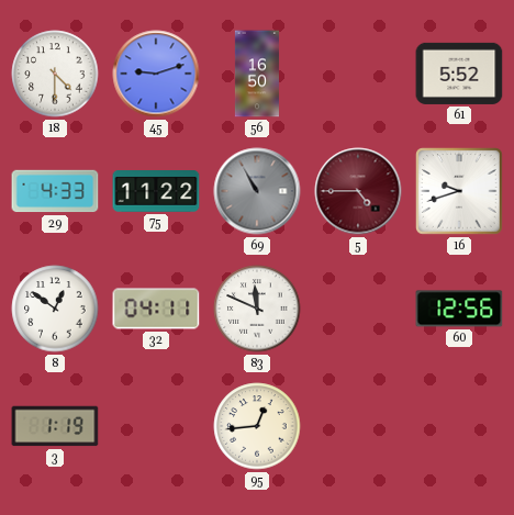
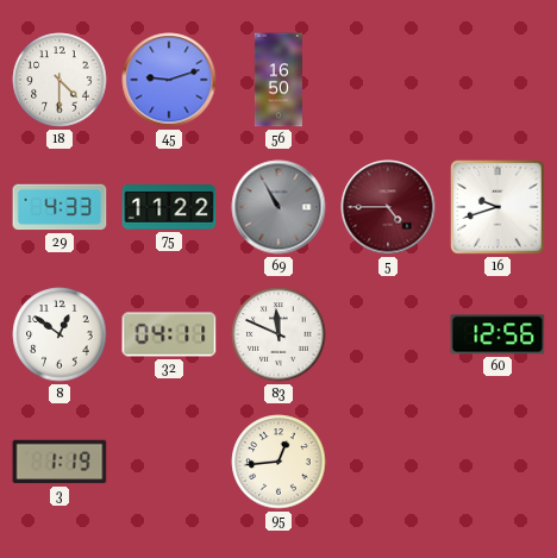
61: 5:52 -> none (459, 74)
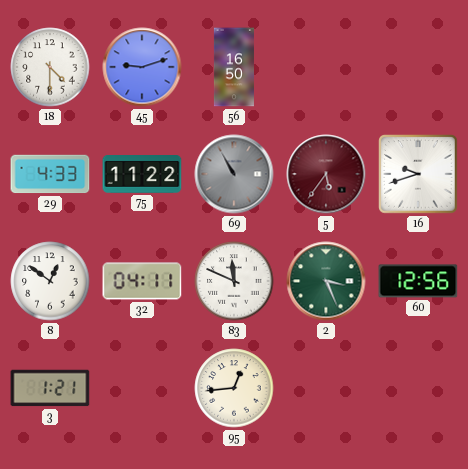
5: 4:45 -> 5:36 (326, 174)
2: none -> 3:26 (326, 281)
3: 1:19 -> 1:21 (50, 388)
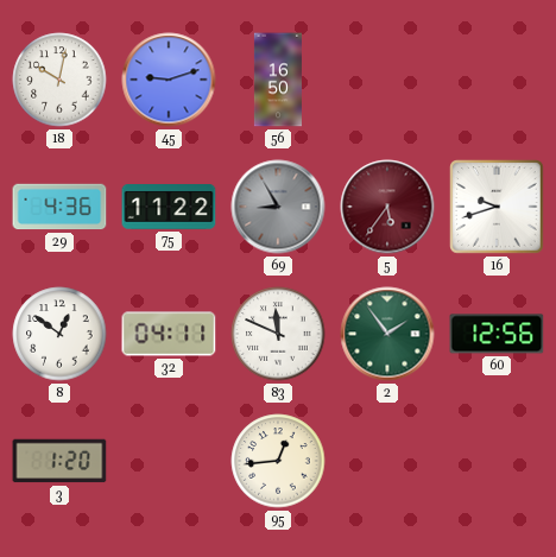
18: 4:30 -> 10:02 (59, 80)
29: 4:33 -> 4:36 (59, 207)
69: 10:55 -> 8:55 (278, 207)
2: 3:26 -> 1:54 (387, 334)
3: 1:21 -> 1:20 (59, 461)
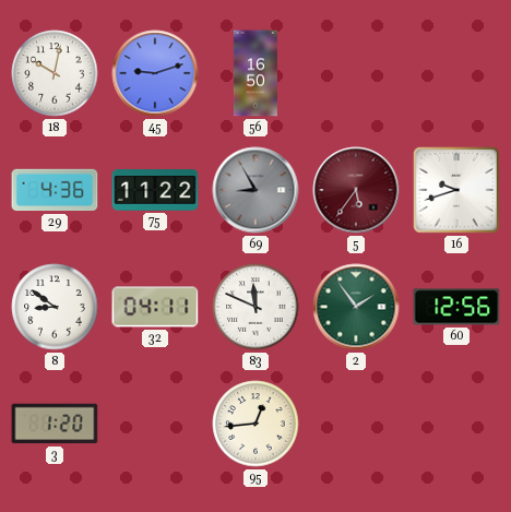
8: 12:51 -> 8:51 (55, 307)
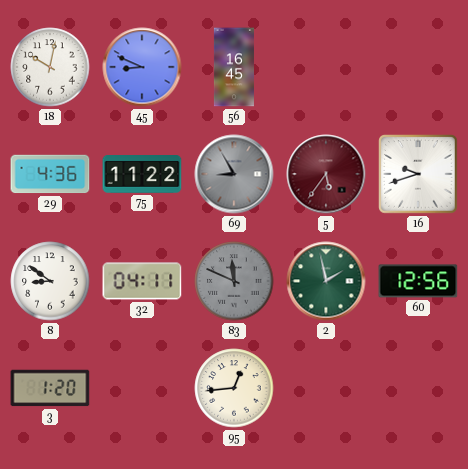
45: 9:12 -> 8:49 (142, 67)
56: 16:50 -> 16:45 (234, 67)
83 dial: white -> grey (234, 281)
2: 1:54 -> 1:58 (326, 281)
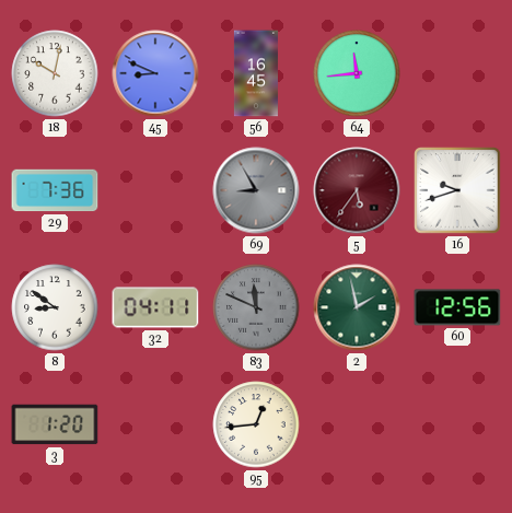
64: none -> 11:44 (357, 73)
29: 4:36 -> 7:36 (55, 190)
75: 11:22 -> none (142, 175)
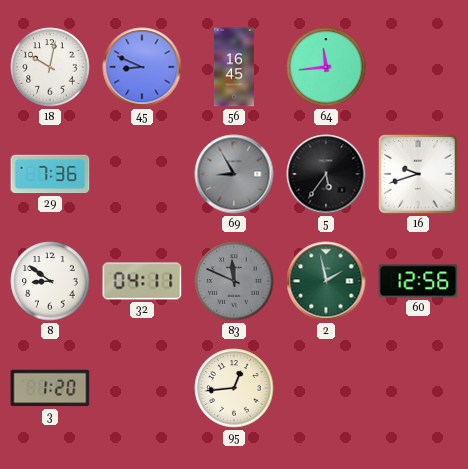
5 dial: burgundy -> black (326, 174)
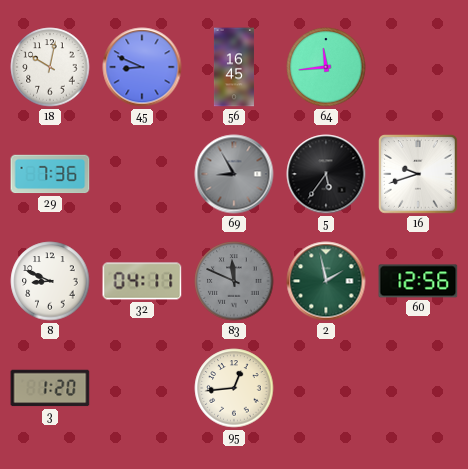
8: 8:51 -> 8:49 (50, 281)
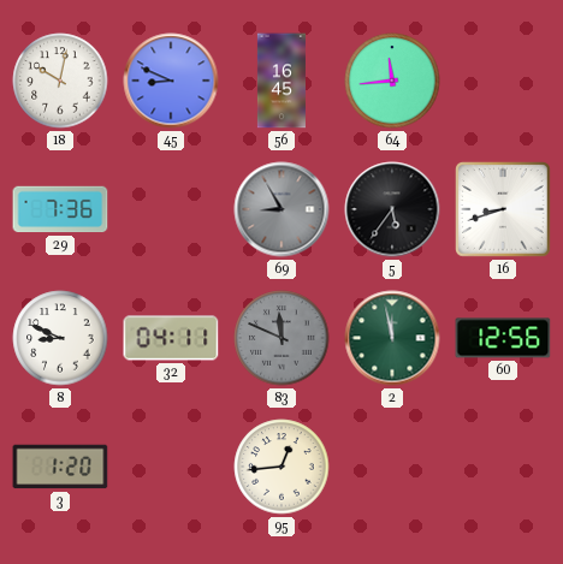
16: 9:42 -> 8:42 (503, 209)
2: 1:58 -> 11:58 (392, 338)
